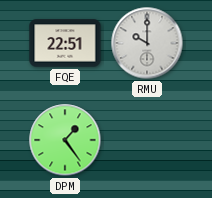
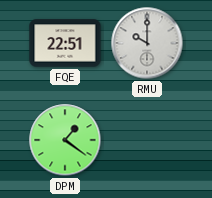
DPM: 1:24 -> 1:21 (65, 140)
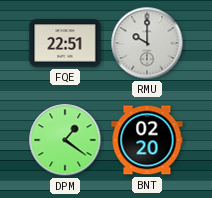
BNT: none -> 02:20 (147, 140)
